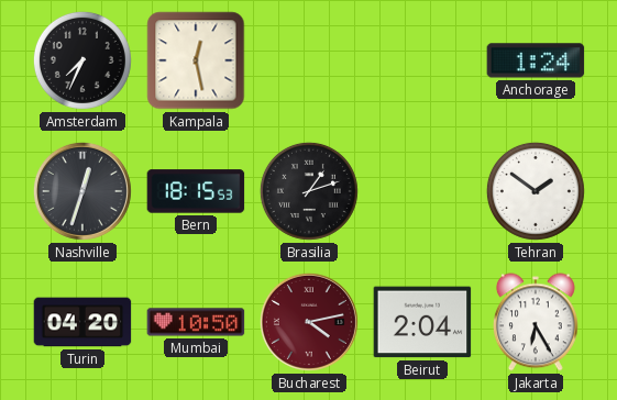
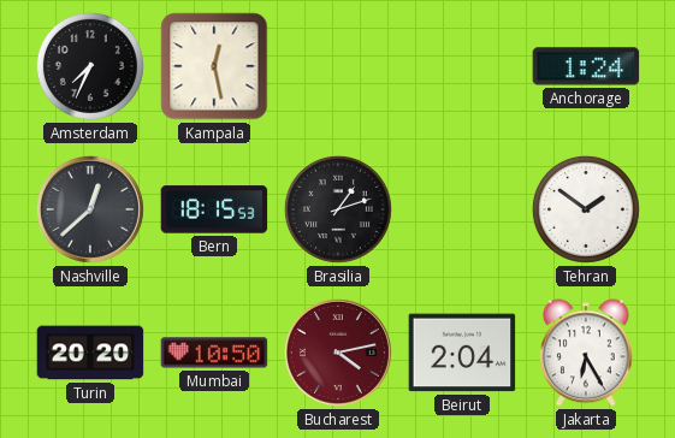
Nashville: 12:33 -> 12:38 (90, 209)
Turin: 04:20 -> 20:20 (90, 353)
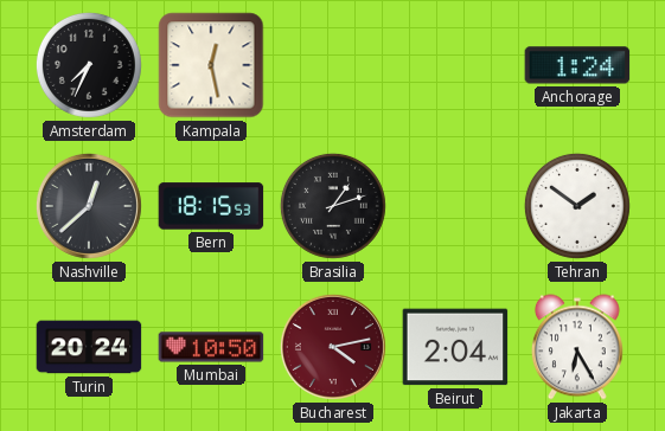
Turin: 20:20 -> 20:24 (89, 347)
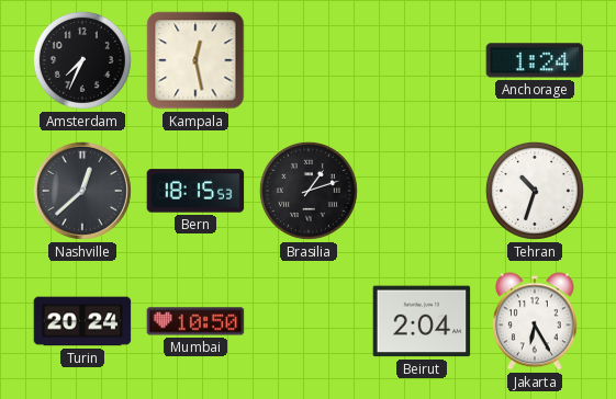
Tehran: 1:51 -> 10:33 (535, 191)
Bucharest: 4:13 -> none (333, 347)
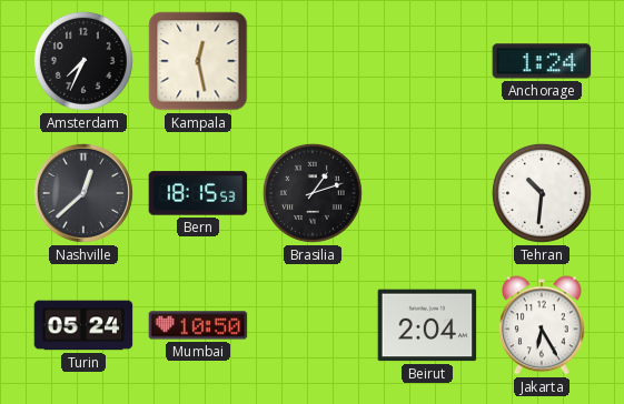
Tehran: 10:33 -> 10:31 (542, 193)
Turin: 20:24 -> 05:24 (83, 325)
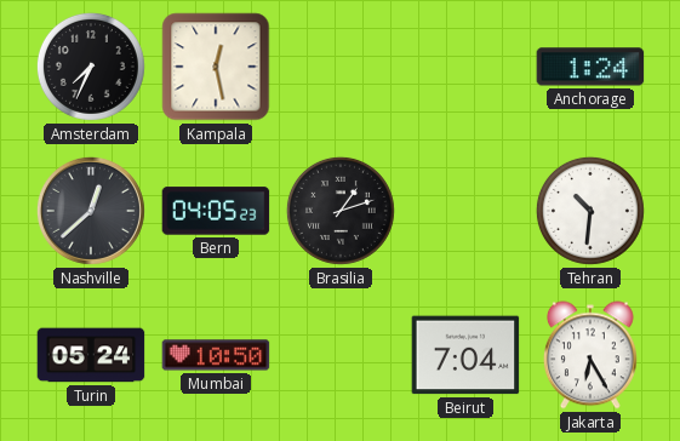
Bern: 18:15 -> 04:05 (216, 211)
Beirut: 2:04 -> 7:04 (465, 355)
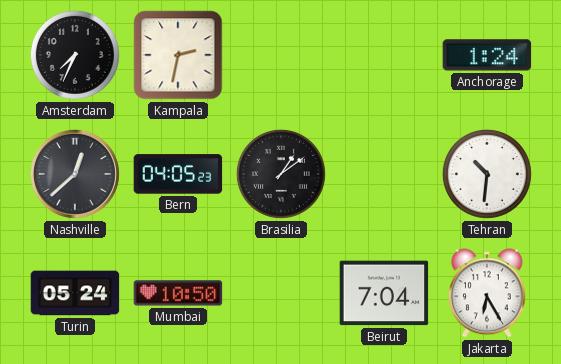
Kampala: 12:28 -> 2:32 (178, 55)
Brasilia: 1:12 -> 1:09 (281, 174)
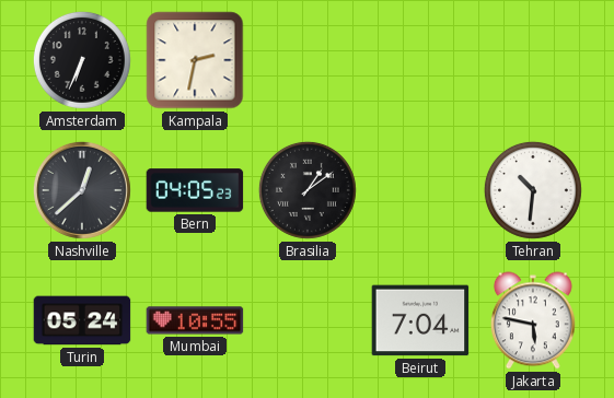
Amsterdam: 7:34 -> 6:34 (82, 60)
Anchorage: 1:24 -> none (487, 55)
Mumbai: 10:50 -> 10:55 (195, 320)
Jakarta: 6:25 -> 5:47 (533, 320)
